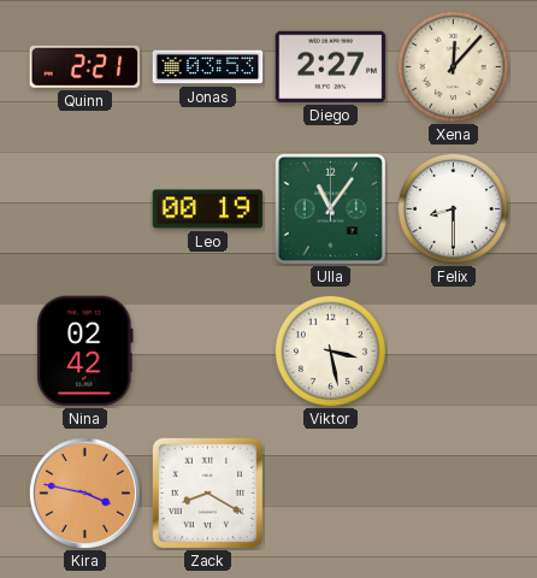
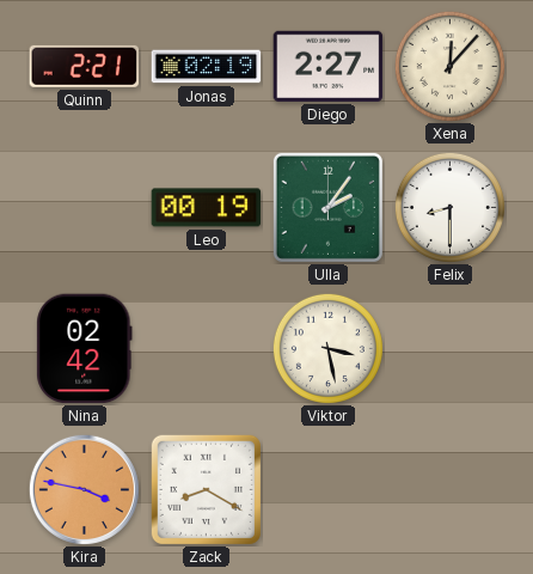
Jonas: 03:53 -> 02:19 (207, 67)
Ulla: 11:06 -> 2:06 (327, 207)
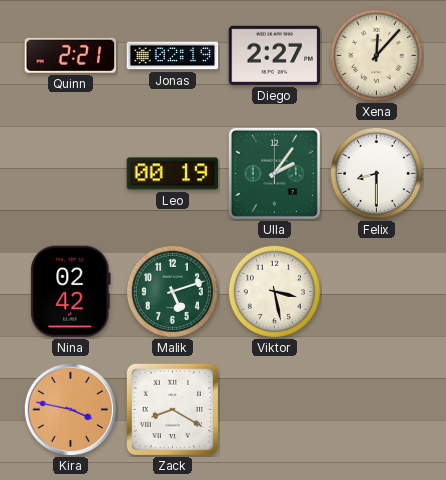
Malik: none -> 5:12 (172, 291)
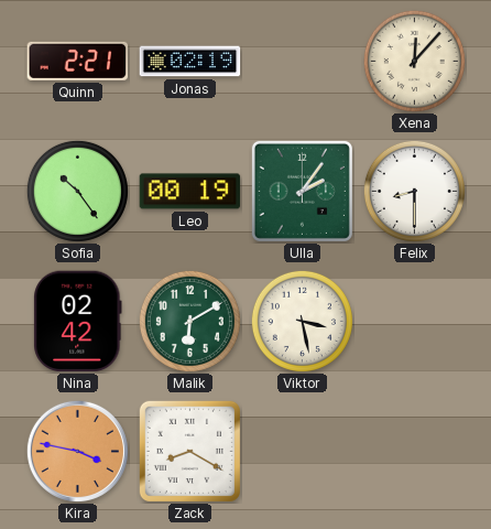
Diego: 2:27 -> none (275, 55)
Sofia: none -> 10:24 (77, 191)
Malik: 5:12 -> 6:10 (189, 321)
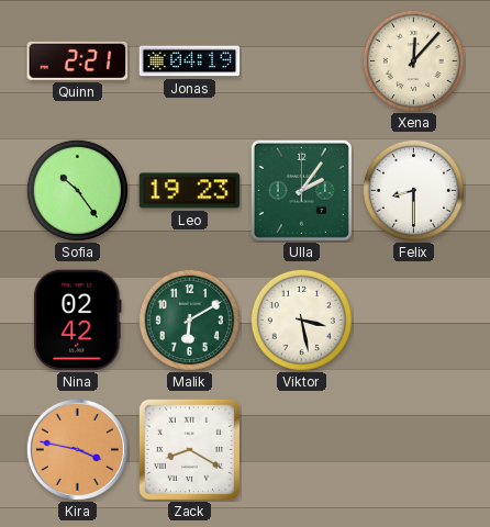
Jonas: 02:19 -> 04:19 (190, 61)
Leo: 00:19 -> 19:23 (190, 191)
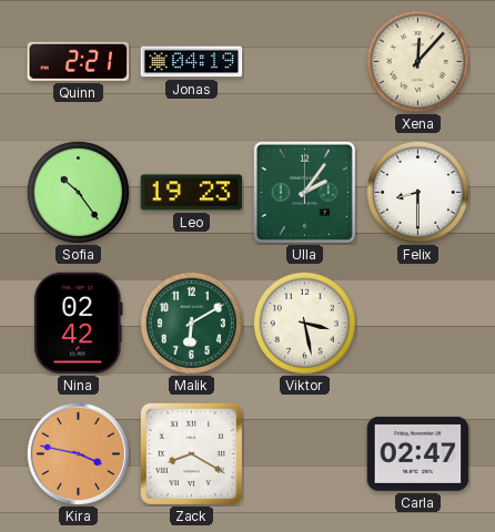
Carla: none -> 02:47 (418, 453)
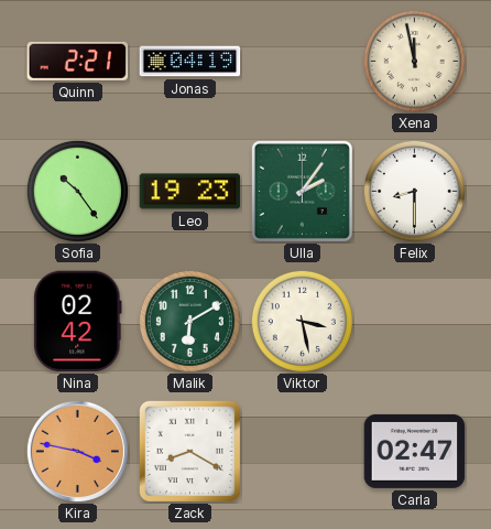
Xena: 12:07 -> 11:58 (414, 61)
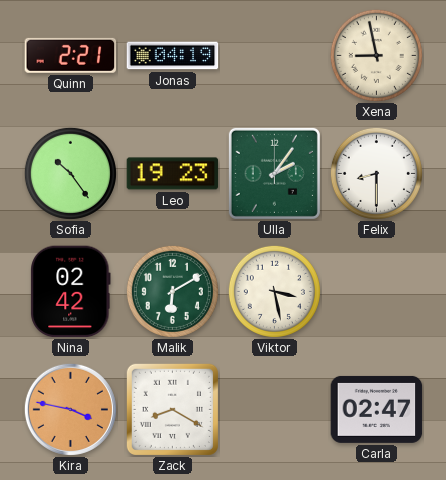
Xena: 11:58 -> 8:58 (376, 55)
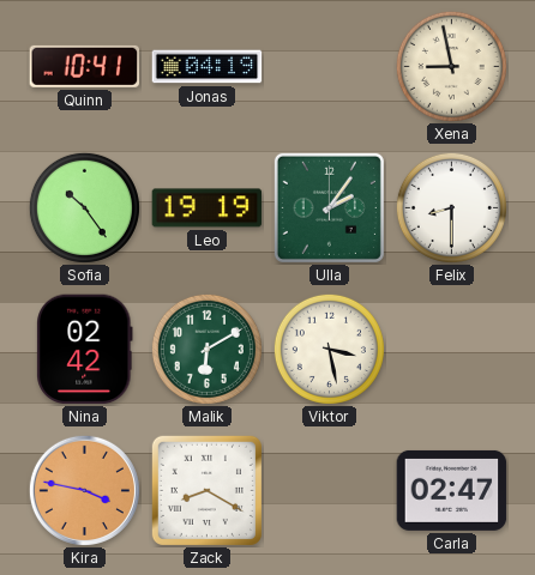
Quinn: 2:21 -> 10:41 (85, 66)
Leo: 19:23 -> 19:19 (208, 208)
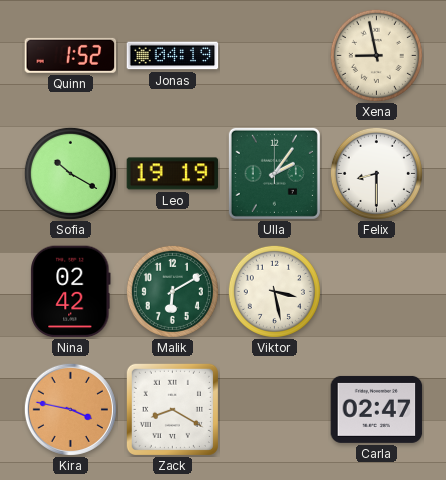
Quinn: 10:41 -> 1:52 (71, 55)
Sofia: 10:24 -> 10:20 (70, 173)
